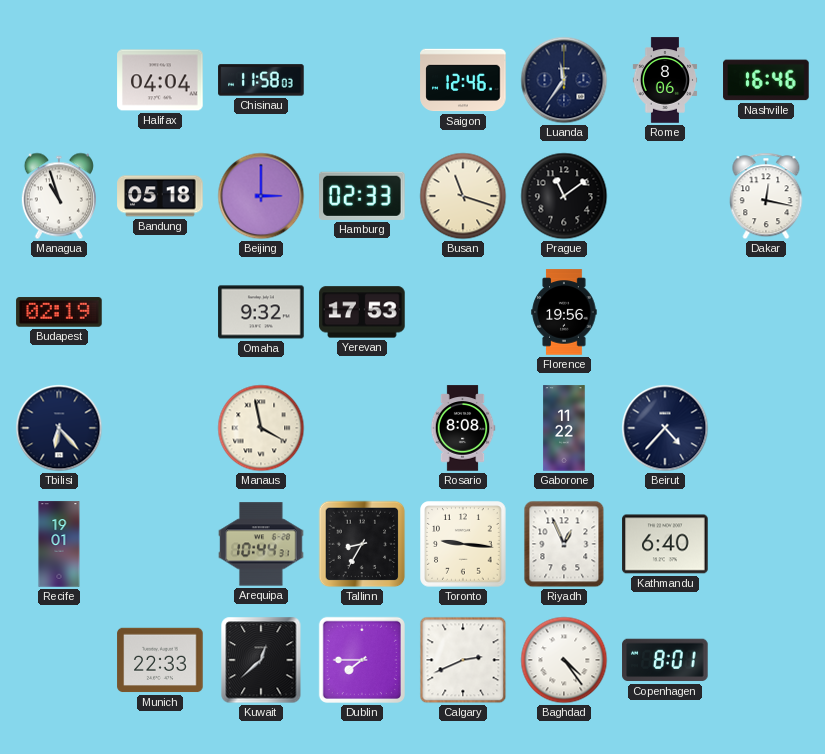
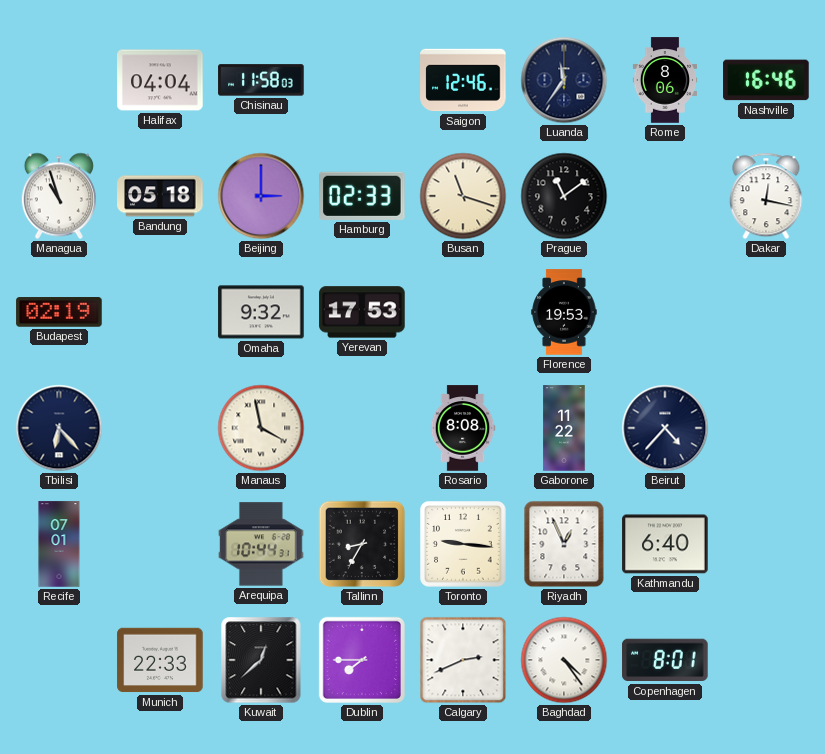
Florence: 19:56 -> 19:53 (564, 312)
Recife: 19:01 -> 07:01 (59, 544)
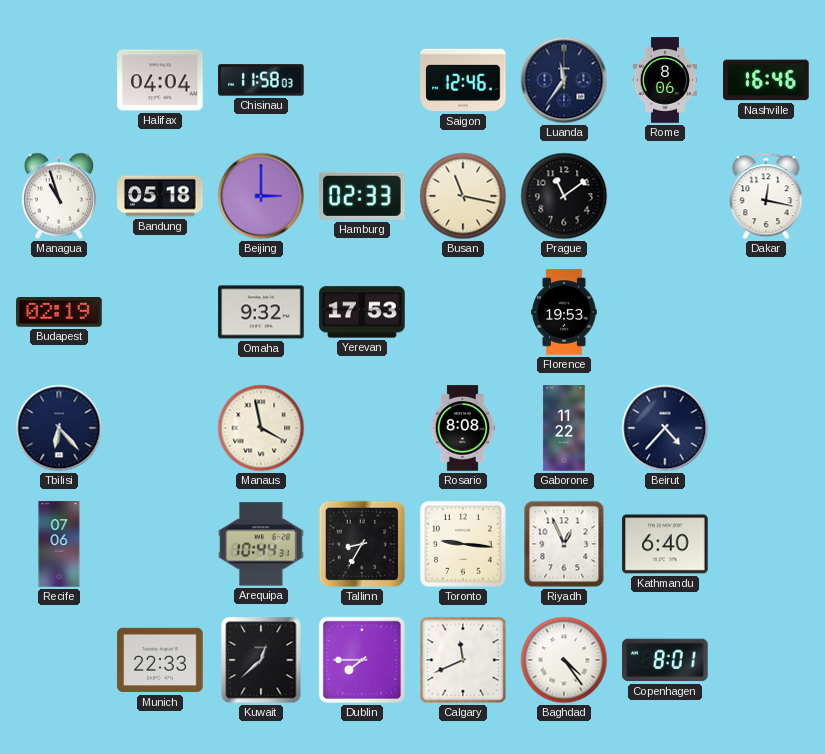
Busan: 11:18 -> 11:17 (463, 196)
Recife: 07:01 -> 07:06 (59, 544)
Calgary: 2:41 -> 11:41 (463, 660)
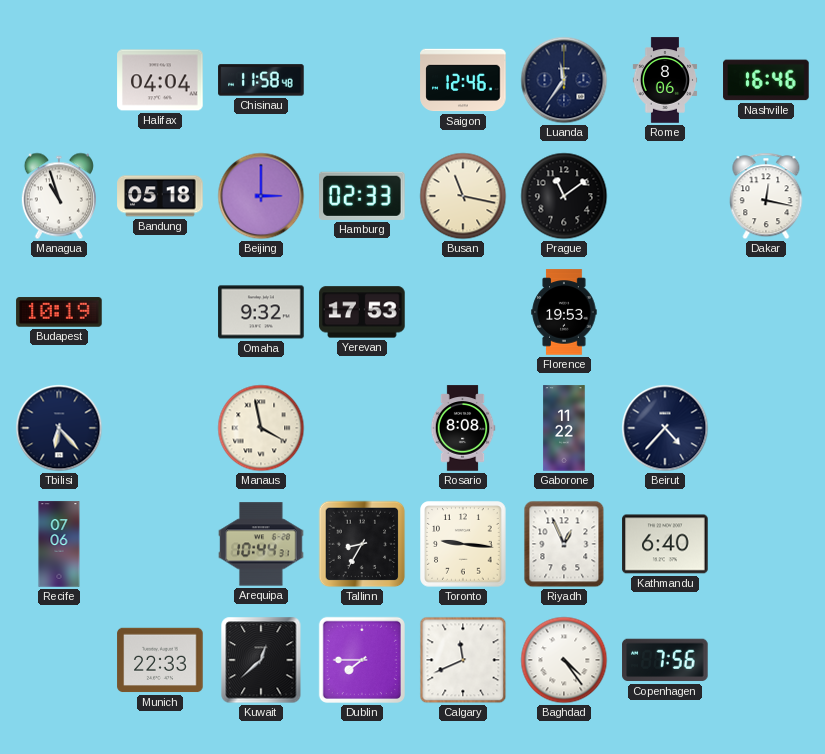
Chisinau: 11:58:03 -> 11:58:48 (261, 80)
Budapest: 02:19 -> 10:19 (59, 312)
Copenhagen: 8:01 -> 7:56 (665, 660)
